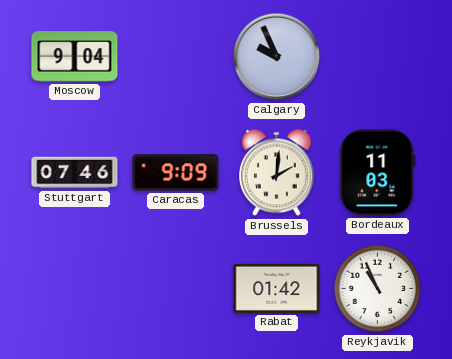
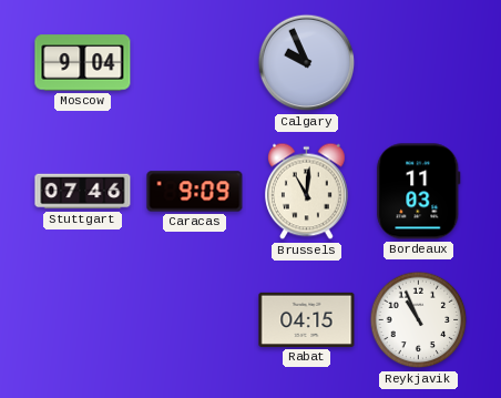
Brussels: 2:01 -> 11:01 (307, 192)
Rabat: 01:42 -> 04:15 (307, 319)
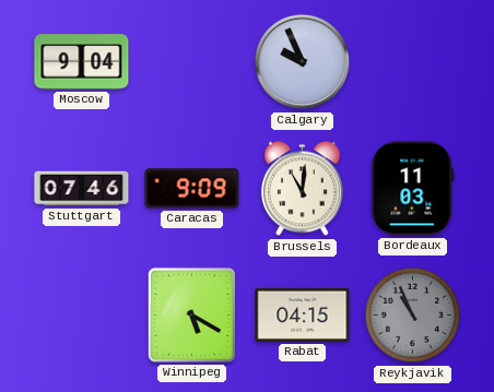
Winnipeg: none -> 5:20 (191, 314)
Reykjavik dial: white -> grey (413, 316)
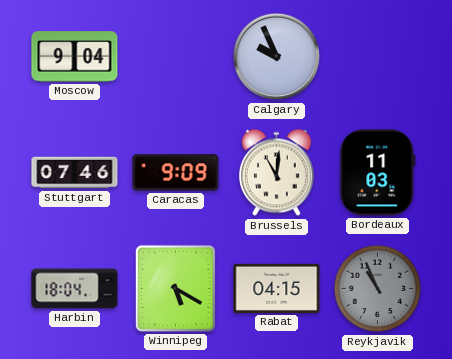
Harbin: none -> 18:04 (75, 289)
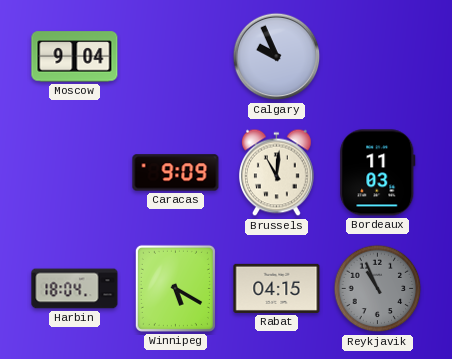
Stuttgart: 07:46 -> none (75, 173)
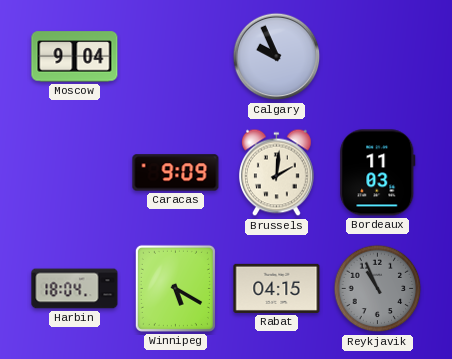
Brussels: 11:01 -> 2:01 (277, 173)
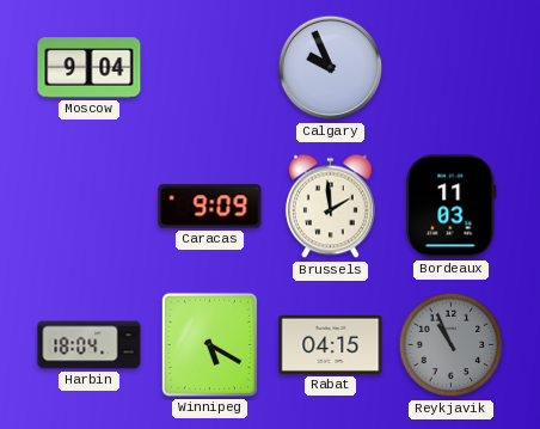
Brussels: 2:01 -> 1:59 (331, 207)
